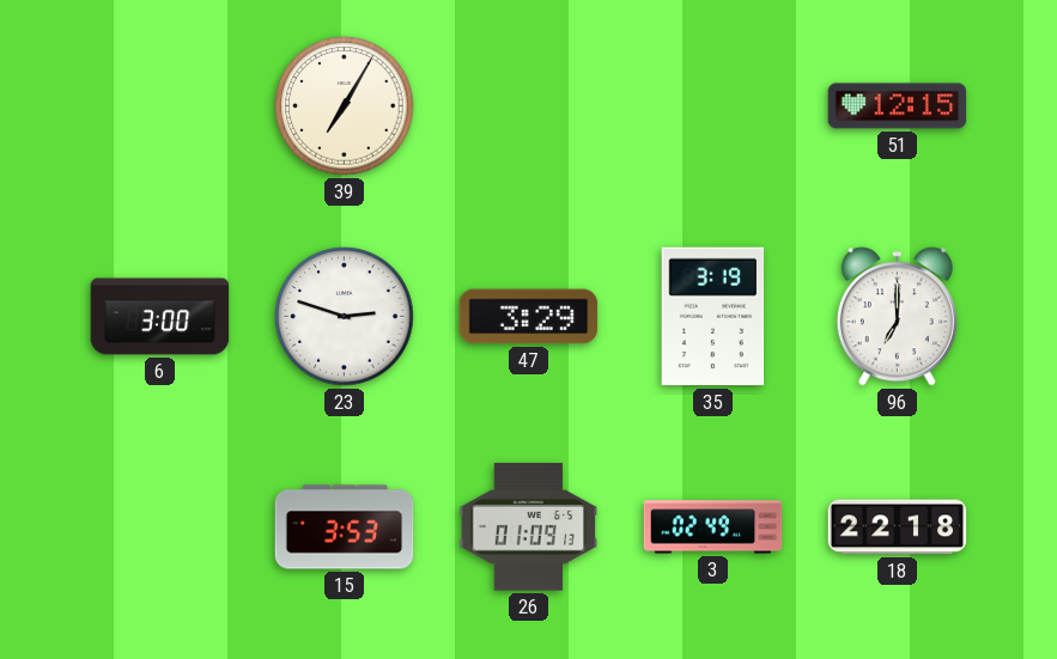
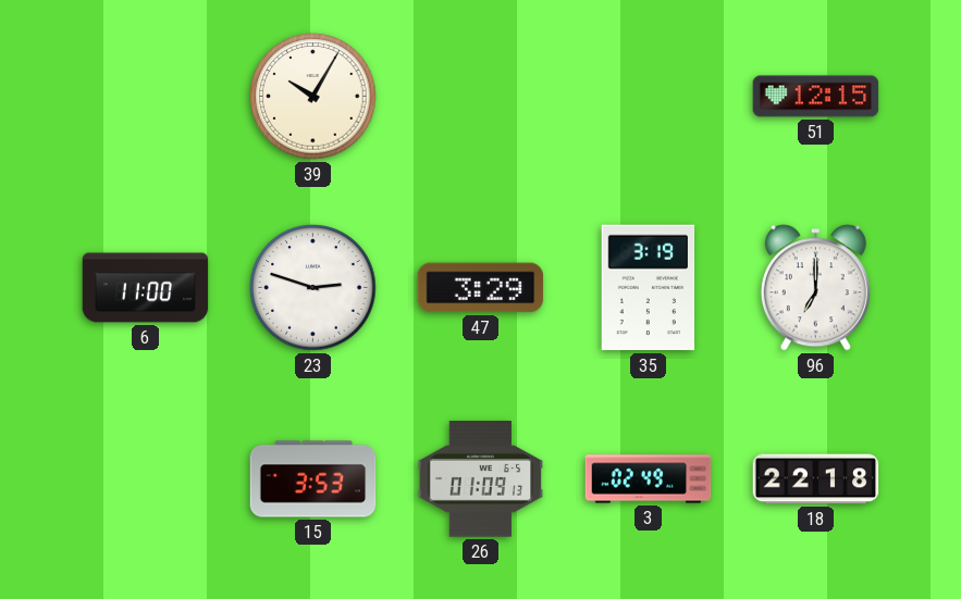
39: 7:05 -> 10:05 (313, 97)
6: 3:00 -> 11:00 (146, 288)
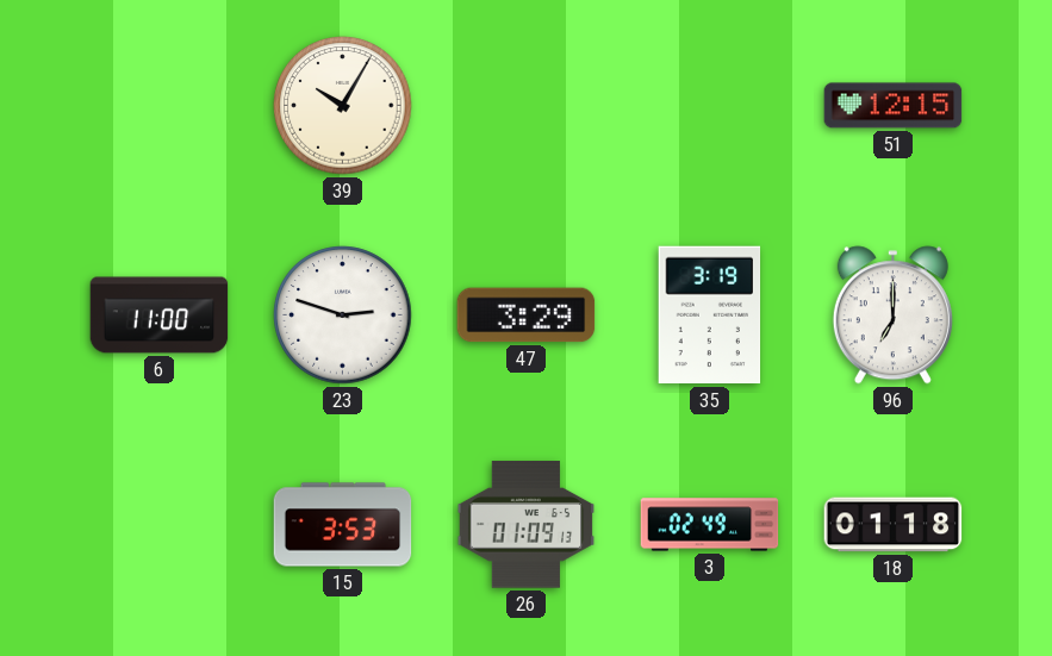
18: 22:18 -> 01:18 (894, 525)
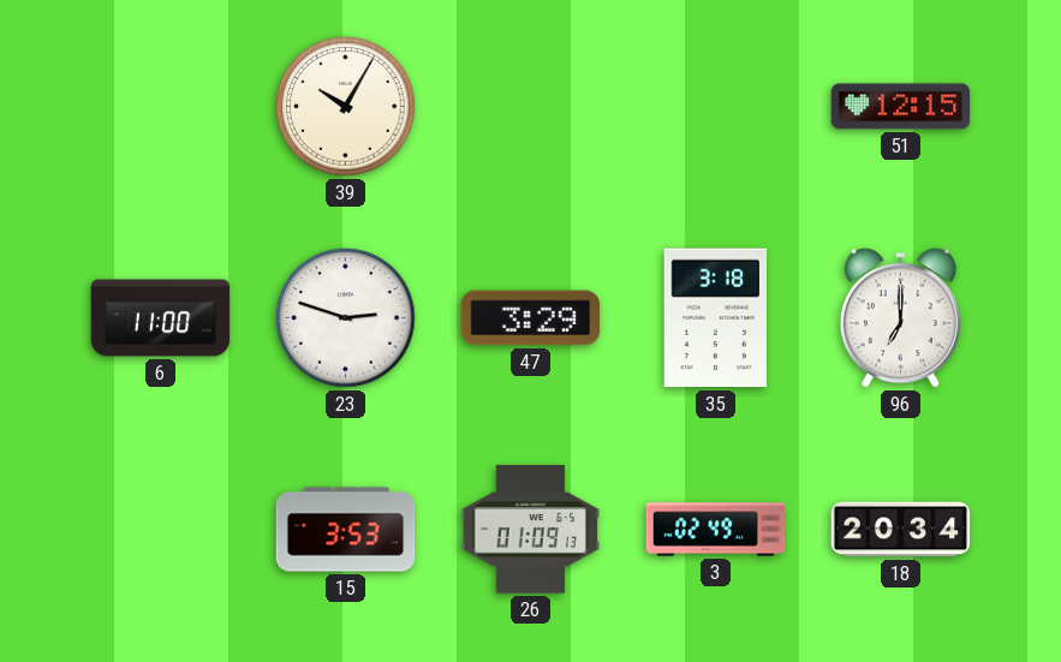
35: 3:19 -> 3:18 (716, 318)
18: 01:18 -> 20:34 (901, 530)
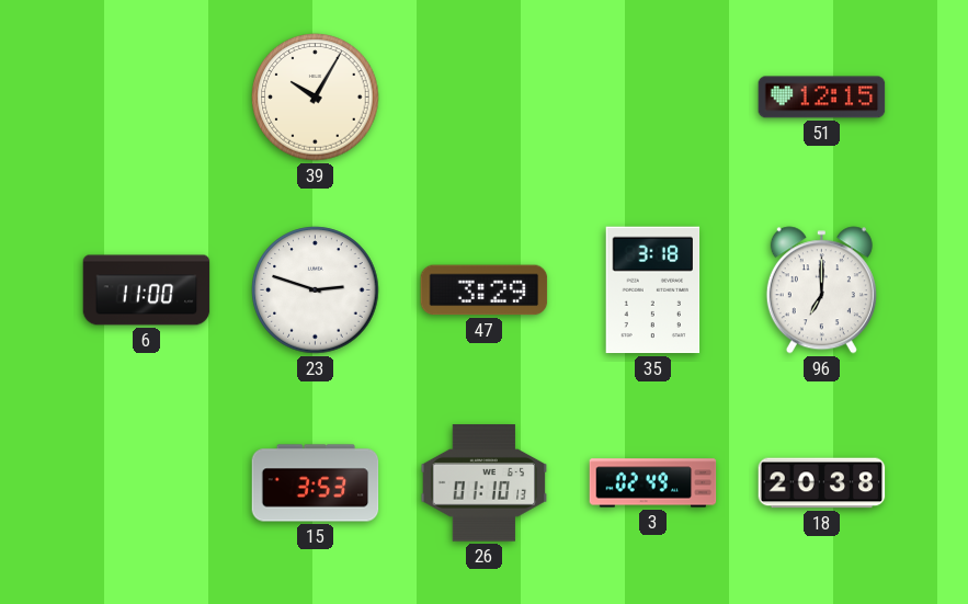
26: 01:09 -> 01:10 (485, 483)
18: 20:34 -> 20:38 (822, 483)
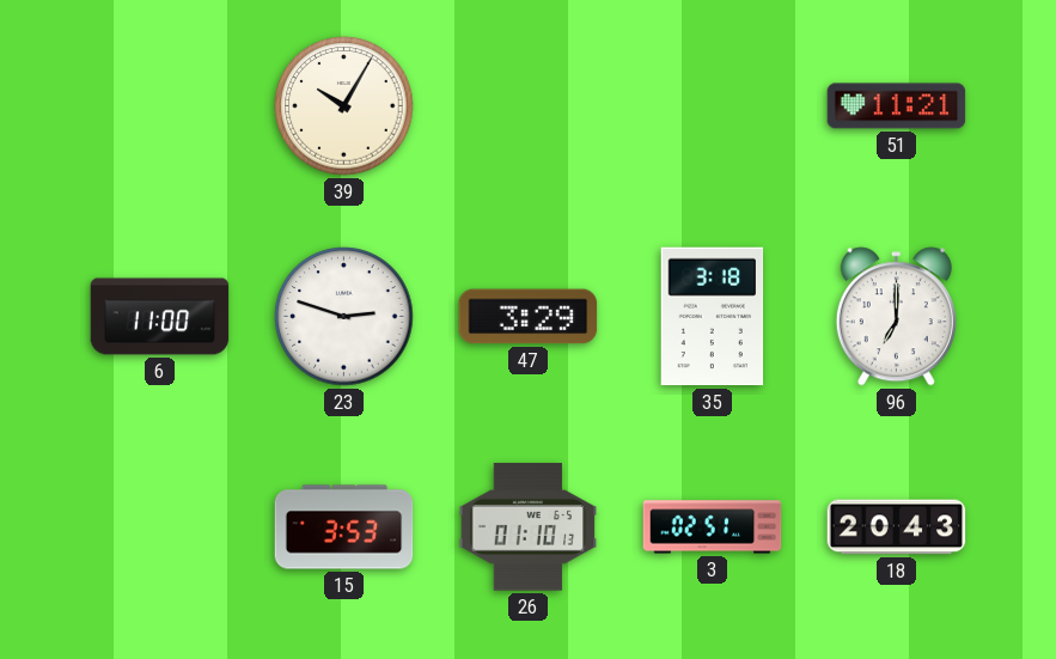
51: 12:15 -> 11:21 (897, 106)
3: 02:49 -> 02:51 (713, 527)
18: 20:38 -> 20:43 (897, 527)
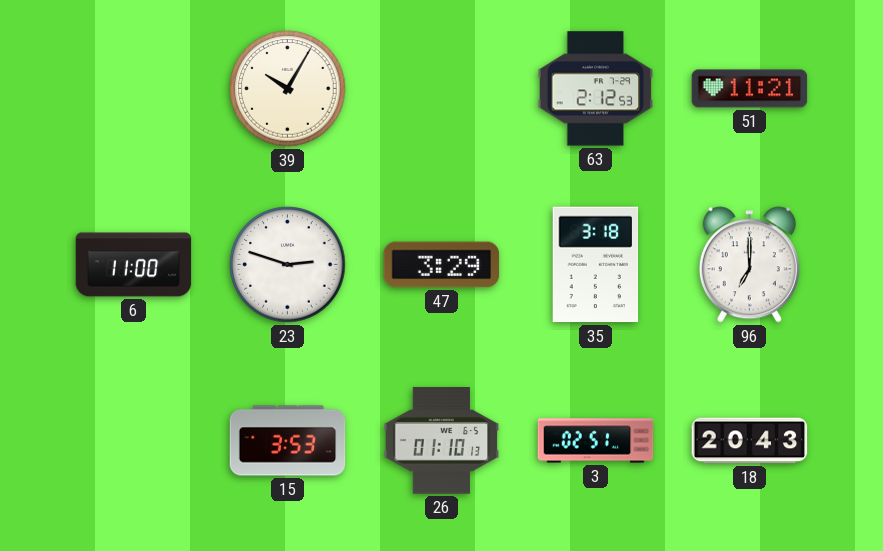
63: none -> 2:12 (596, 89)
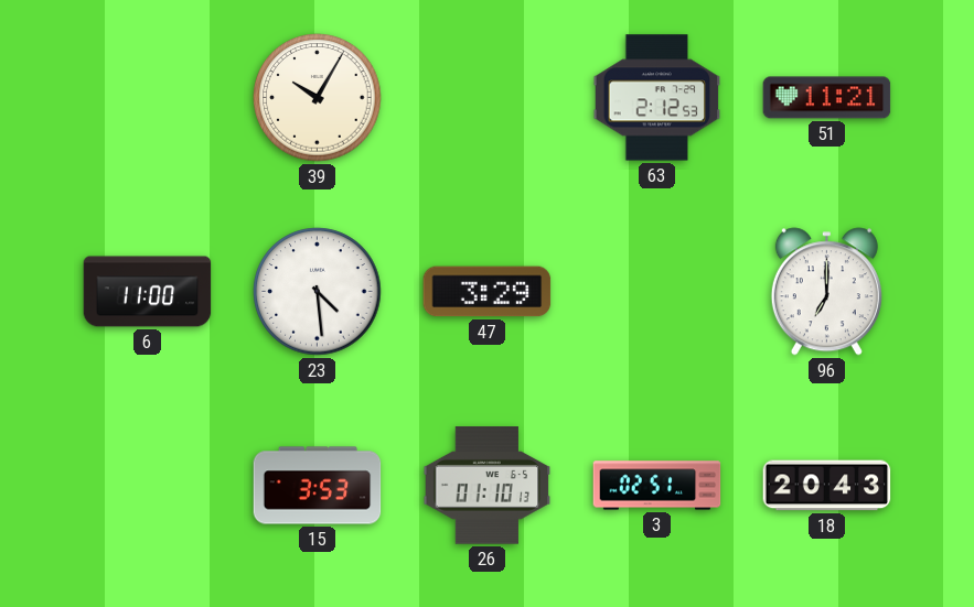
23: 2:48 -> 4:29 (318, 292)
35: 3:18 -> none (596, 265)
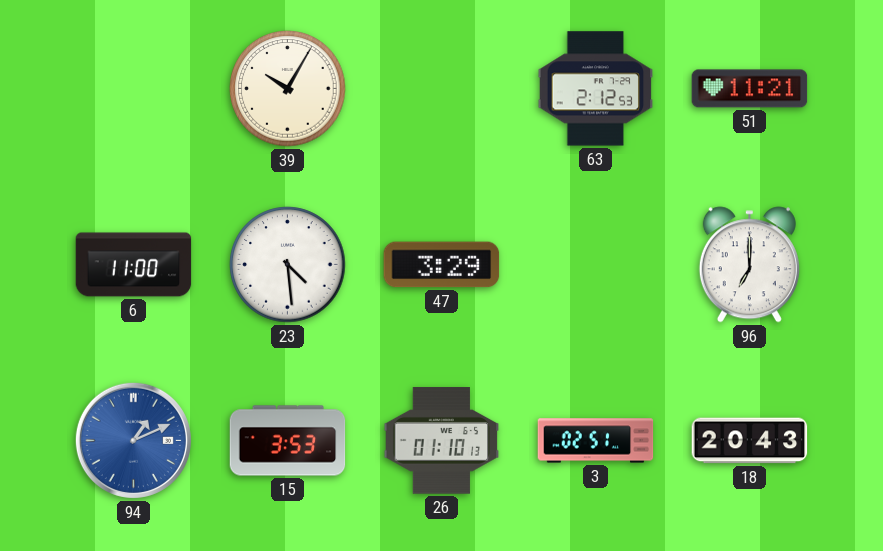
94: none -> 1:11 (133, 440)
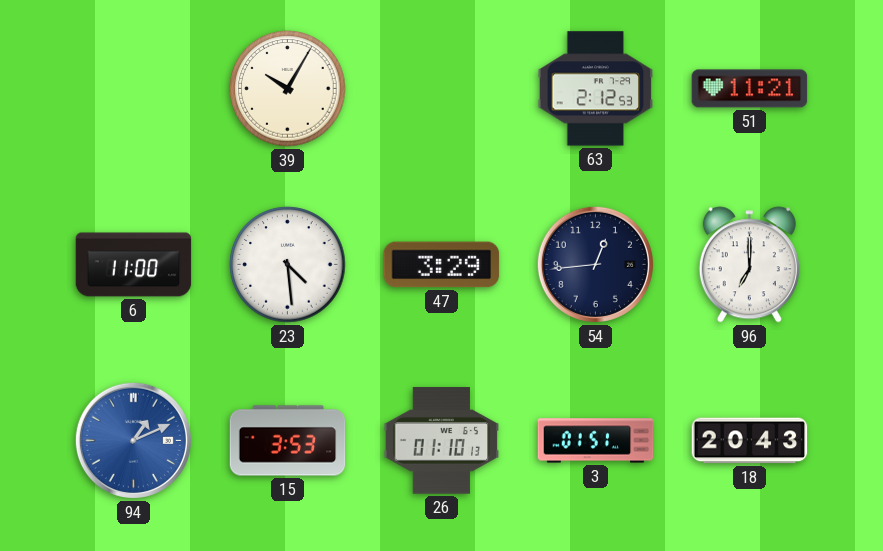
54: none -> 12:44 (595, 264)
3: 02:51 -> 01:51 (596, 441)
